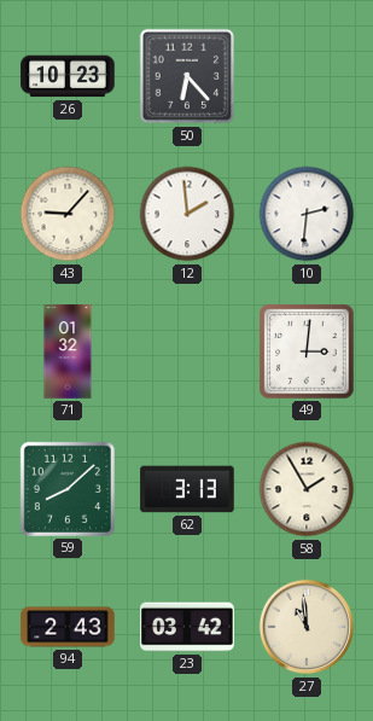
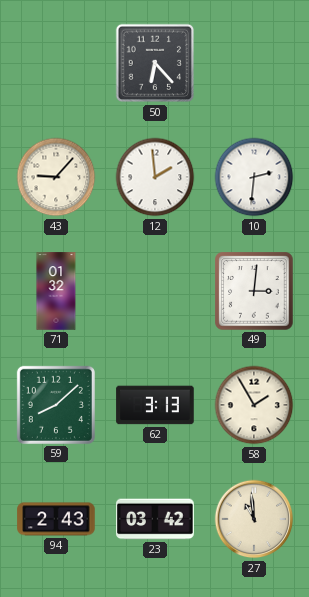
26: 10:23 -> none (68, 76)
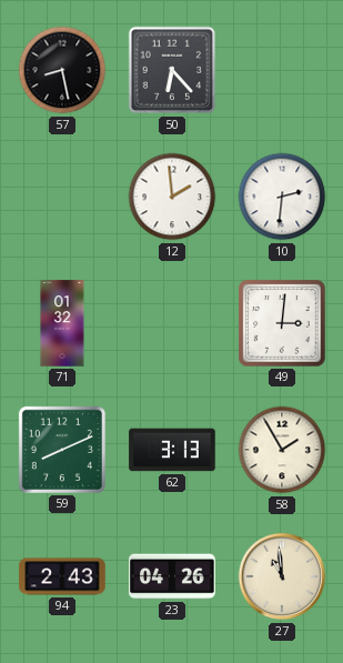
57: none -> 8:28 (62, 70)
43: 9:07 -> none (56, 177)
59: 8:08 -> 8:11 (62, 450)
23: 03:42 -> 04:26 (172, 576)
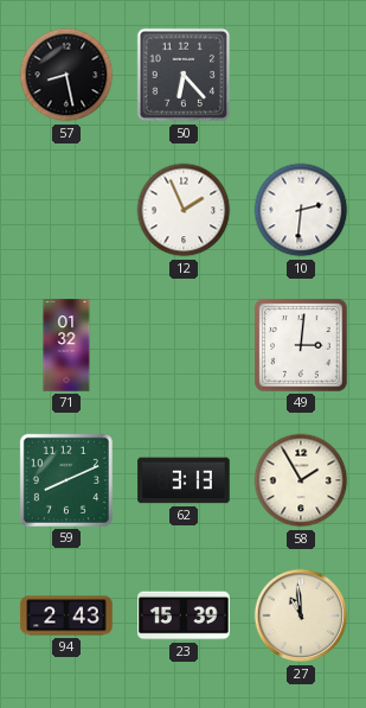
12: 1:59 -> 1:56 (184, 210)
23: 04:26 -> 15:39 (184, 615)
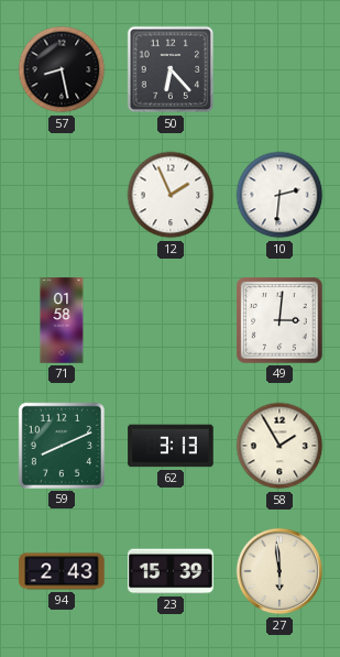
71: 01:32 -> 01:58 (62, 320)
27: 10:59 -> 5:59 (279, 571)
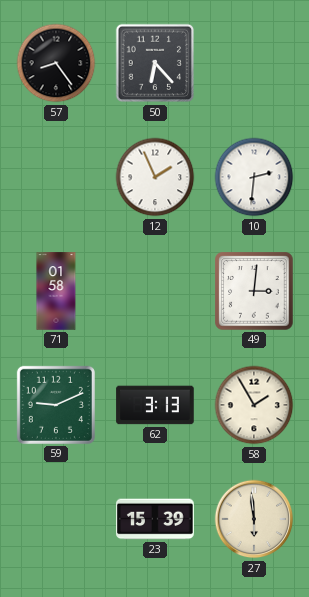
57: 8:28 -> 8:24 (56, 63)
59: 8:11 -> 9:11 (56, 405)
94: 2:43 -> none (62, 571)
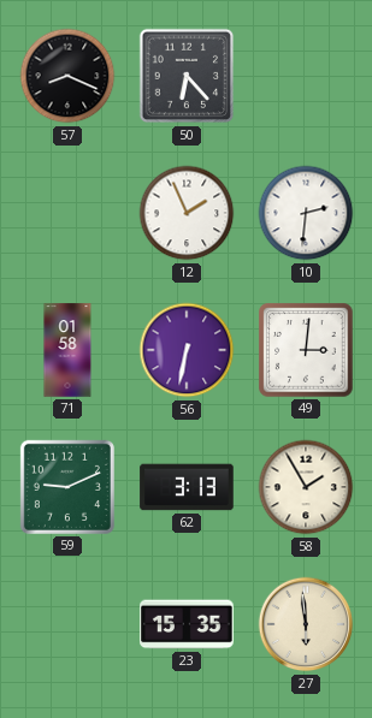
57: 8:24 -> 8:19 (67, 76)
56: none -> 6:32 (187, 350)
23: 15:39 -> 15:35 (187, 624)
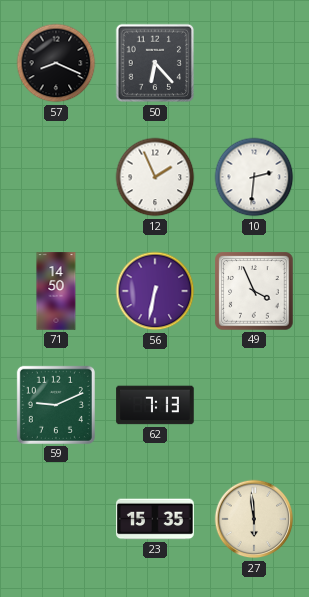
71: 01:58 -> 14:50 (56, 291)
49: 3:01 -> 3:56 (254, 291)
62: 3:13 -> 7:13 (155, 405)
58: 1:55 -> none (306, 487)
